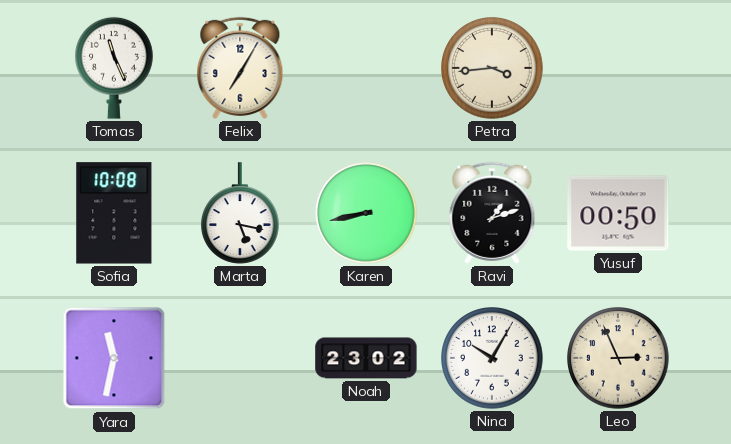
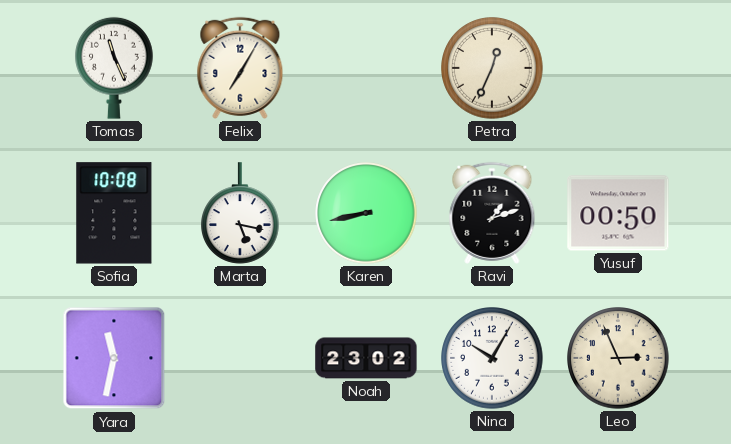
Petra: 3:44 -> 12:34 (492, 68)
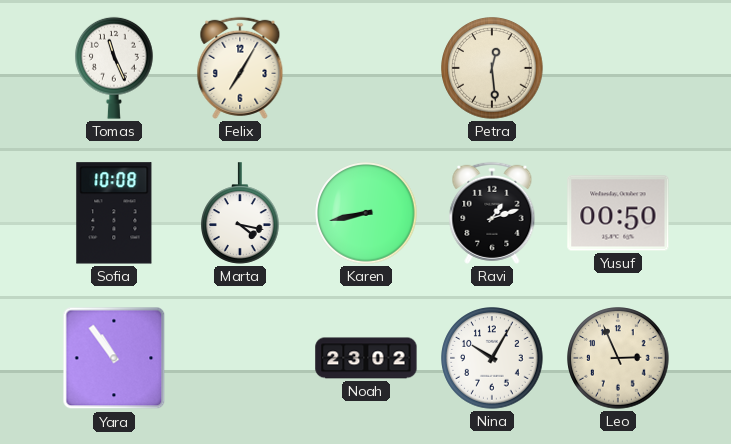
Petra: 12:34 -> 12:29 (492, 68)
Marta: 5:17 -> 4:17 (241, 213)
Yara: 11:32 -> 10:54 (114, 358)
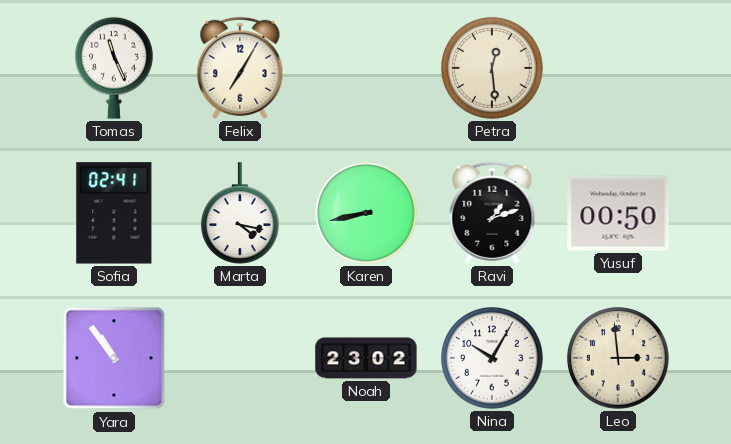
Sofia: 10:08 -> 02:41 (114, 213)
Leo: 2:56 -> 2:59 (618, 358)
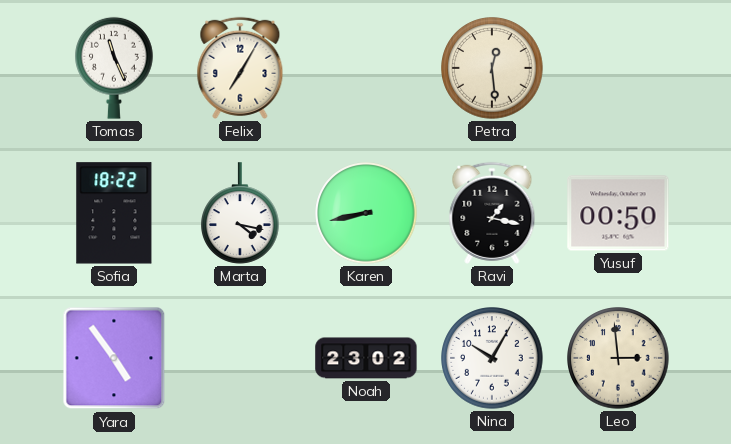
Sofia: 02:41 -> 18:22 (114, 213)
Ravi: 1:12 -> 1:17 (492, 213)
Yara: 10:54 -> 4:54 (114, 358)
